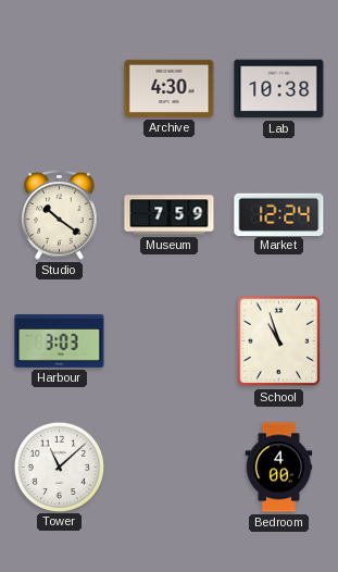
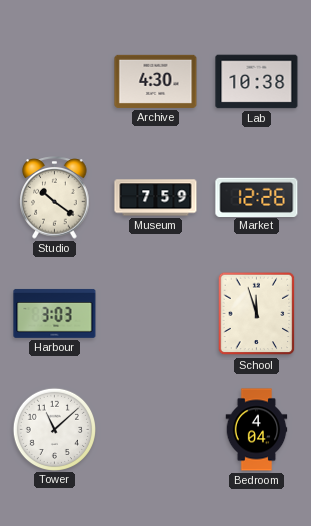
Market: 12:24 -> 12:26 (257, 197)
School: 10:57 -> 11:57 (257, 314)
Bedroom: 4:00 -> 4:04 (257, 430)
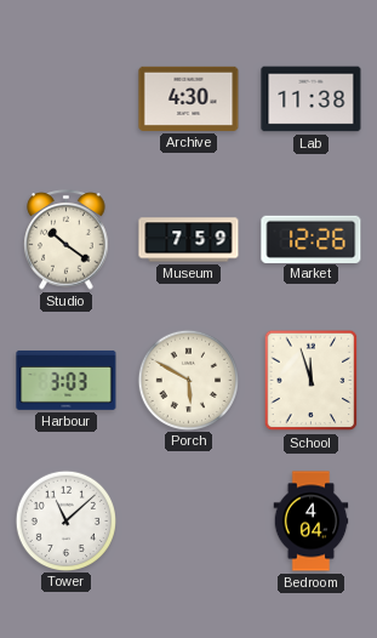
Lab: 10:38 -> 11:38 (312, 99)
Porch: none -> 5:50 (188, 380)
